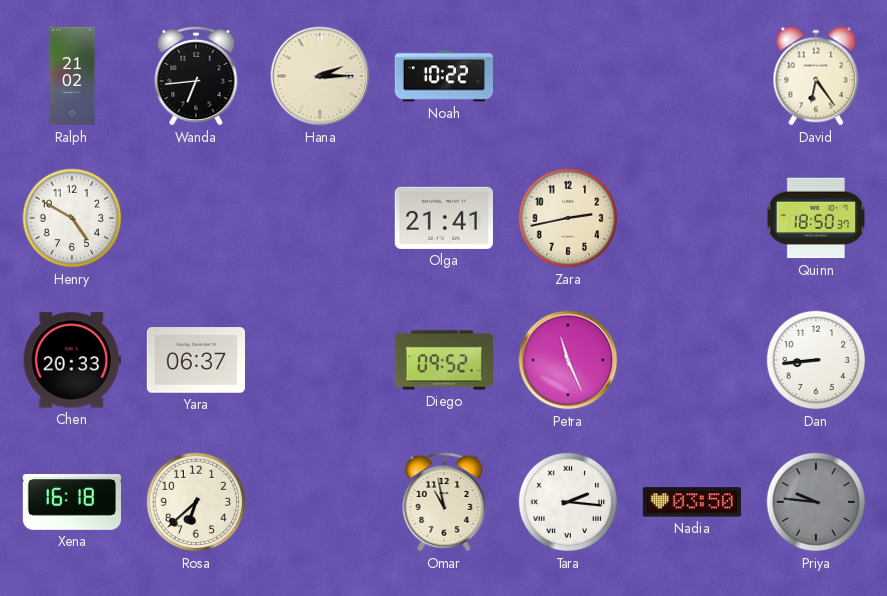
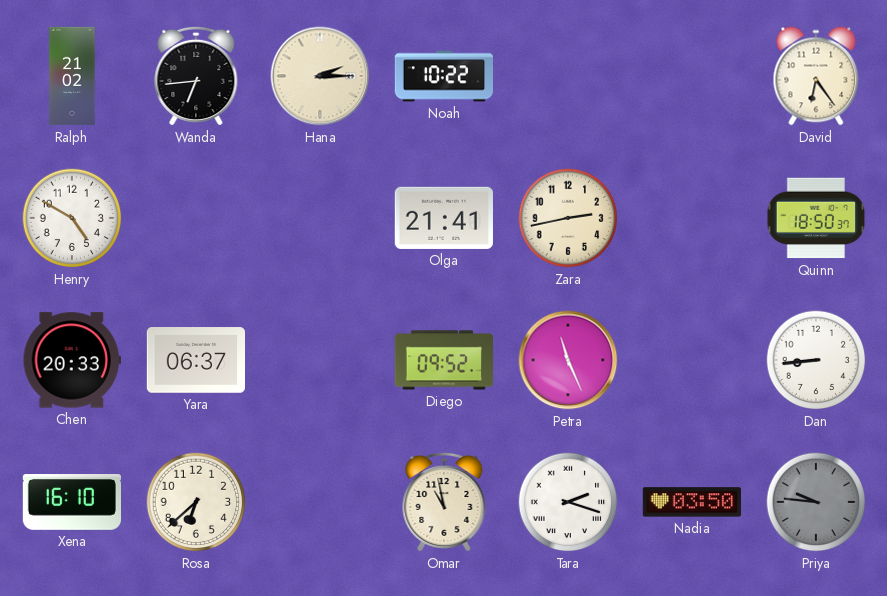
Xena: 16:18 -> 16:10 (71, 503)
Tara: 2:16 -> 2:18 (568, 502)
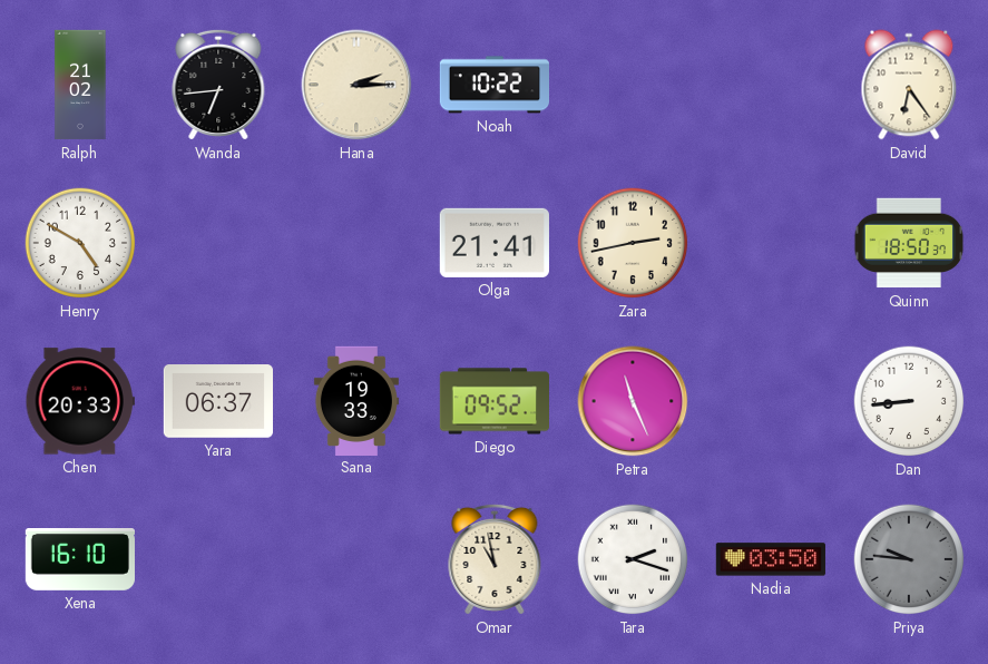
Sana: none -> 19:33 (356, 400)
Rosa: 6:38 -> none (196, 502)
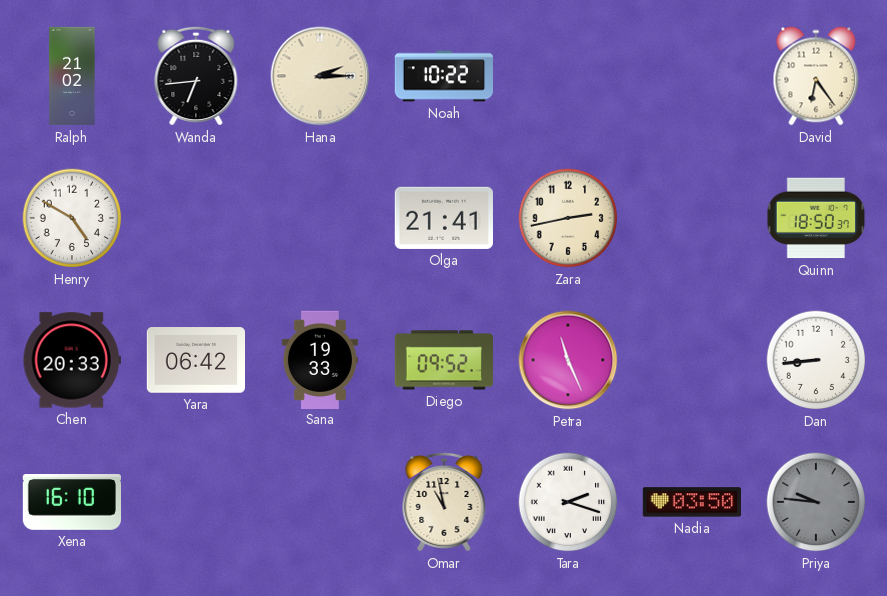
Yara: 06:37 -> 06:42 (195, 360)
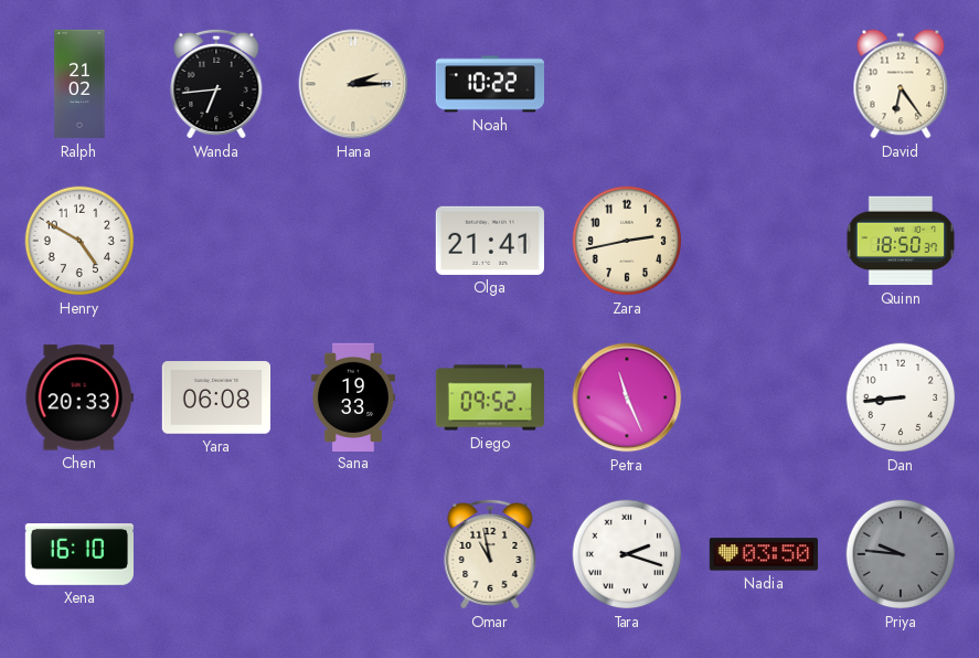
Yara: 06:42 -> 06:08 (215, 397)
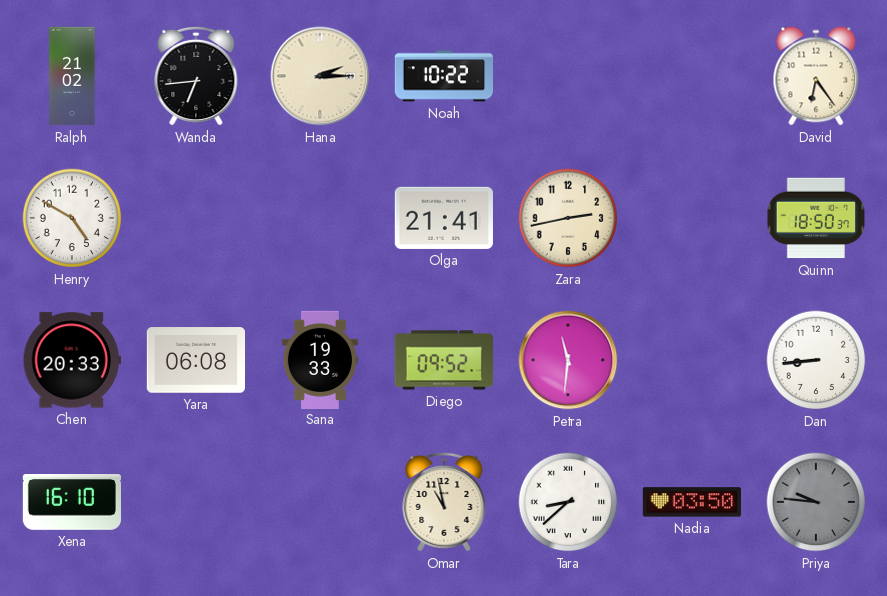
Petra: 11:26 -> 11:31 (568, 360)
Tara: 2:18 -> 8:38 (568, 502)
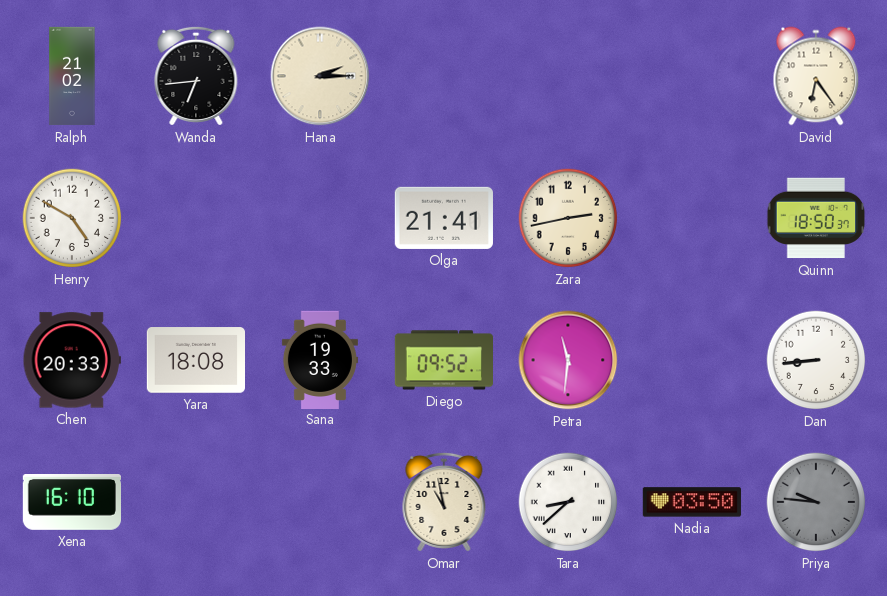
Noah: 10:22 -> none (443, 76)
Yara: 06:08 -> 18:08 (195, 360)
